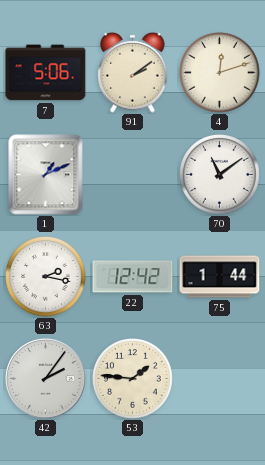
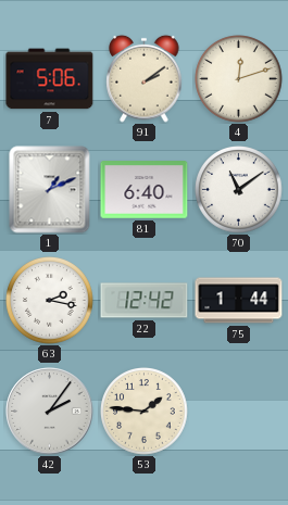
81: none -> 6:40 (145, 190)
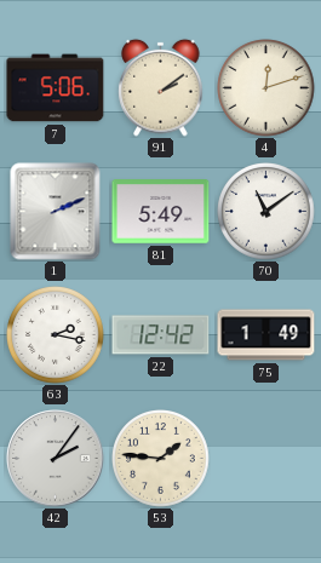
1: 1:11 -> 2:11 (56, 212)
81: 6:40 -> 5:49 (161, 212)
75: 1:44 -> 1:49 (266, 335)
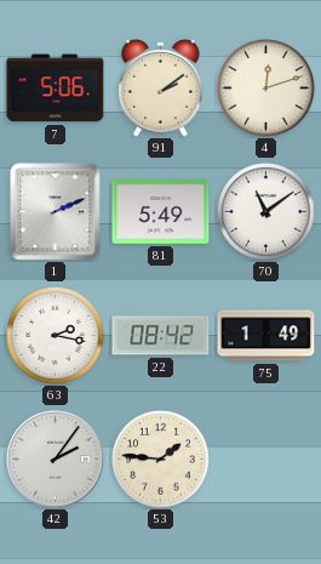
22: 12:42 -> 08:42 (161, 336)
